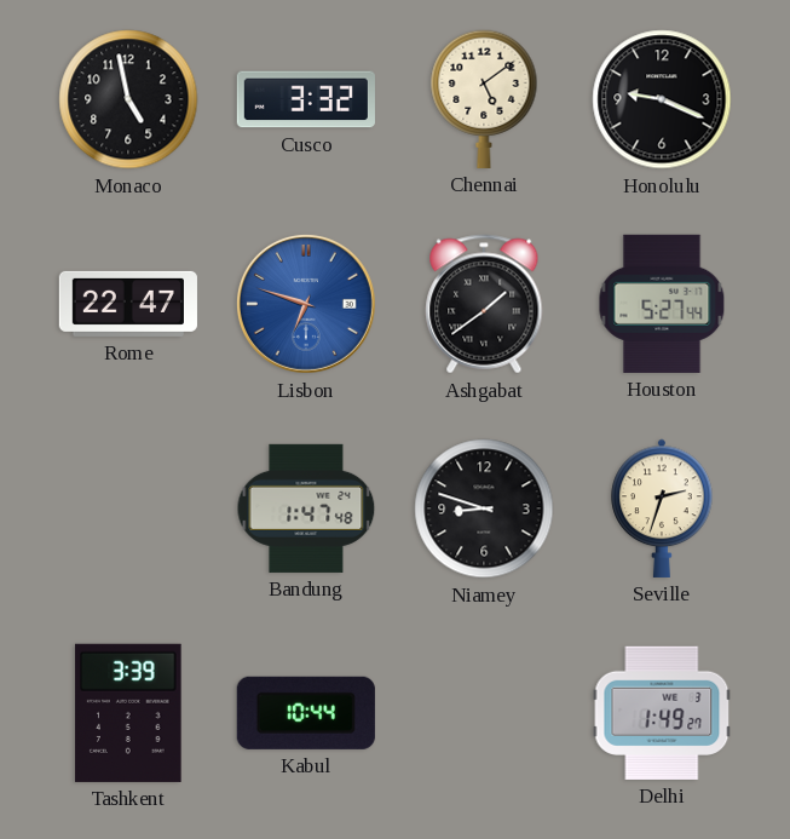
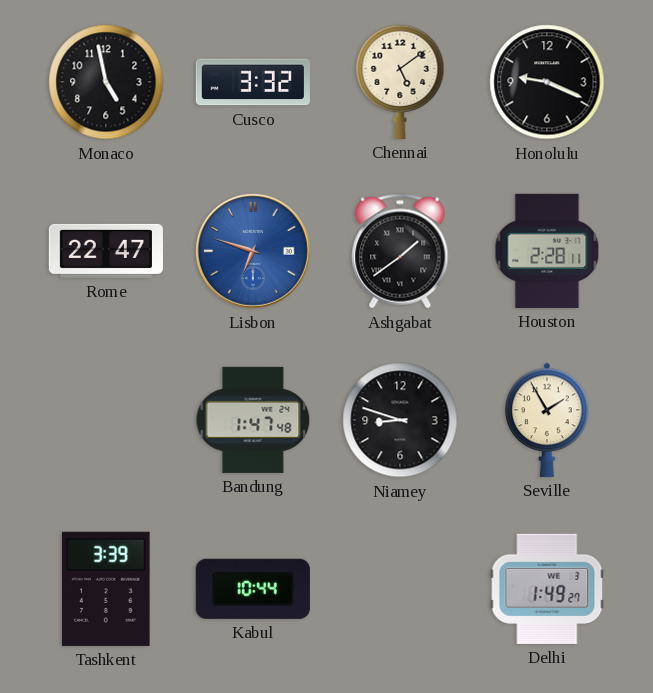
Houston: 5:27 -> 2:28 (547, 251)
Seville: 2:33 -> 1:55 (547, 420)
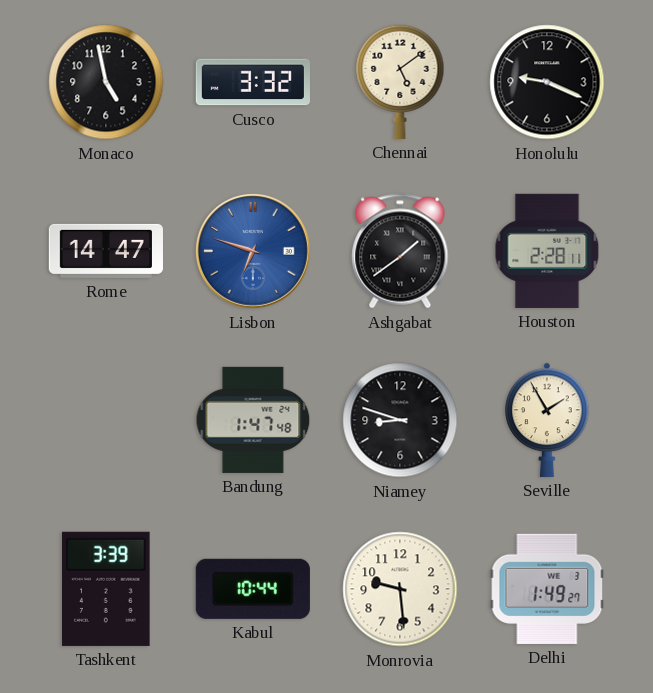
Rome: 22:47 -> 14:47 (106, 251)
Monrovia: none -> 9:29 (400, 589)
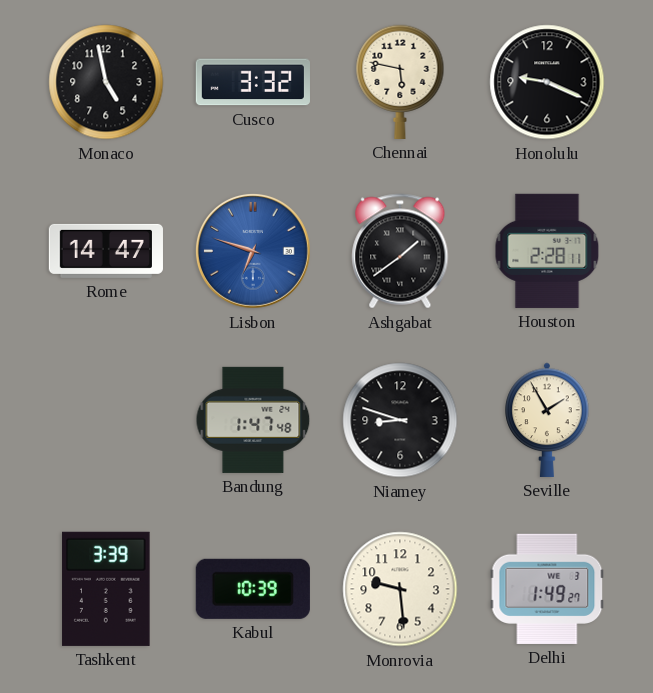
Chennai: 5:09 -> 5:47 (400, 82)
Kabul: 10:44 -> 10:39 (253, 589)
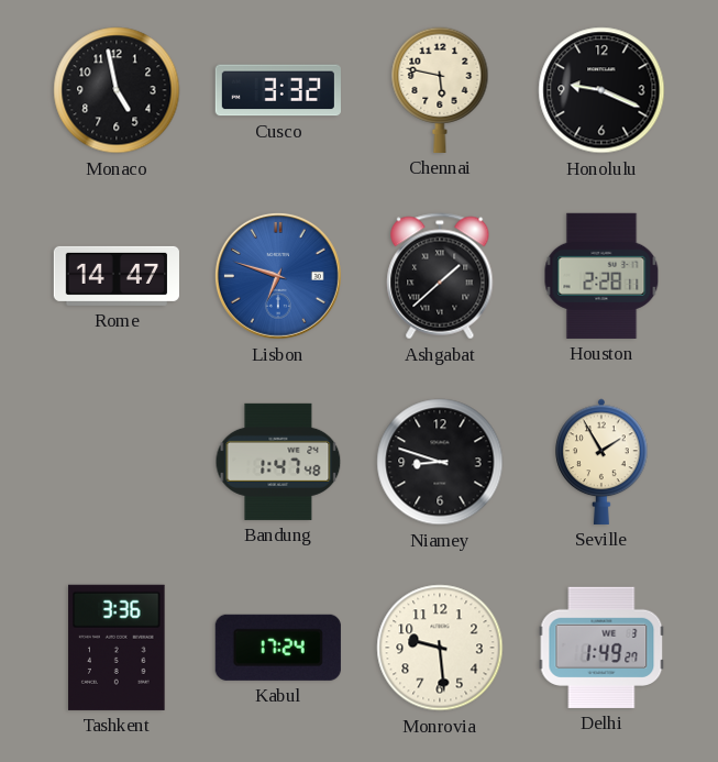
Ashgabat: 1:39 -> 1:38 (440, 276)
Tashkent: 3:39 -> 3:36 (117, 648)
Kabul: 10:39 -> 17:24 (278, 648)
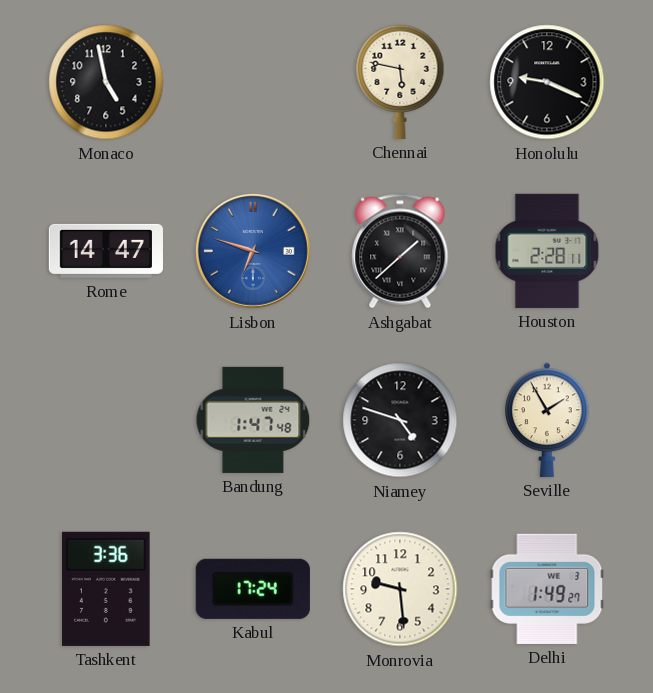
Cusco: 3:32 -> none (278, 90)
Niamey: 8:48 -> 4:48 (400, 420)
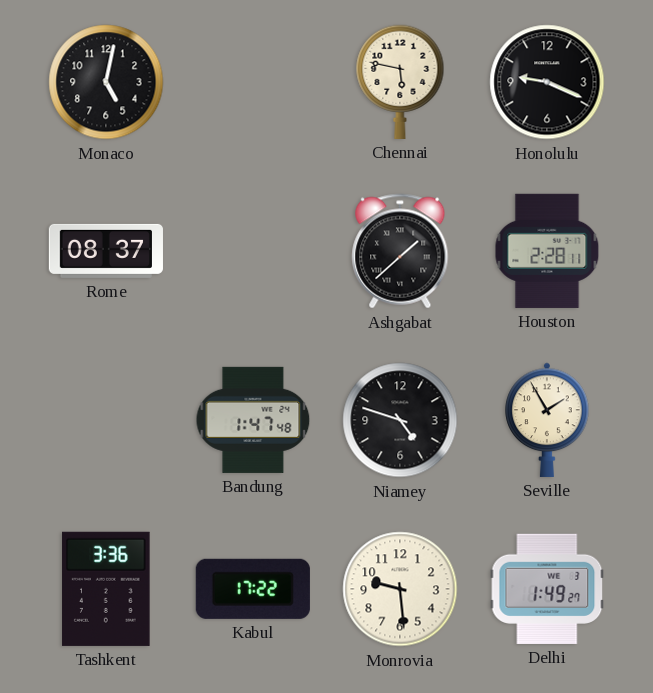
Monaco: 4:58 -> 5:02 (106, 82)
Rome: 14:47 -> 08:37 (106, 251)
Lisbon: 6:48 -> none (253, 251)
Kabul: 17:24 -> 17:22 (253, 589)
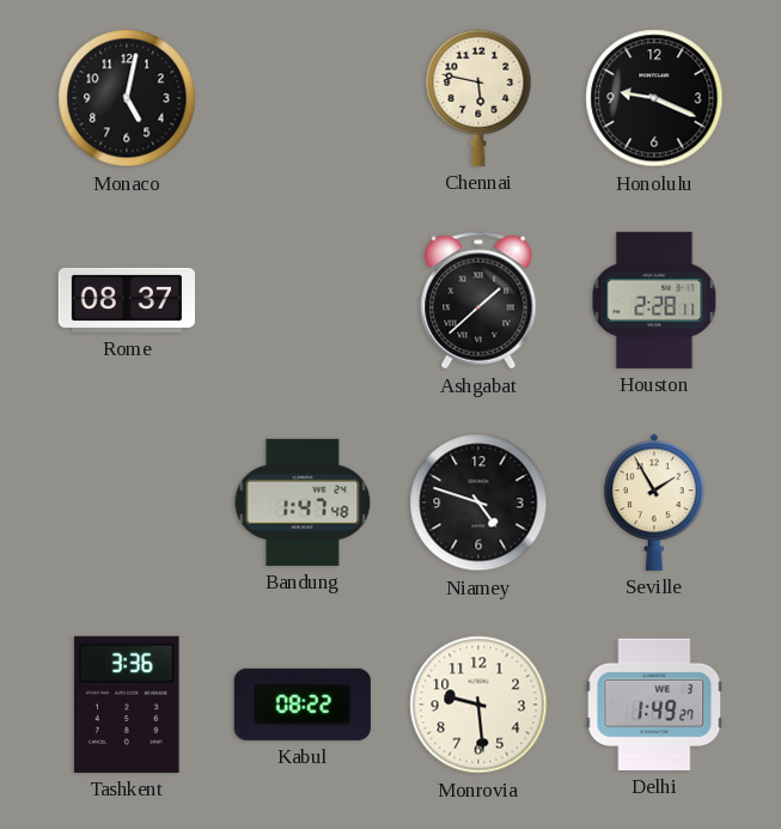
Kabul: 17:22 -> 08:22 (303, 705)
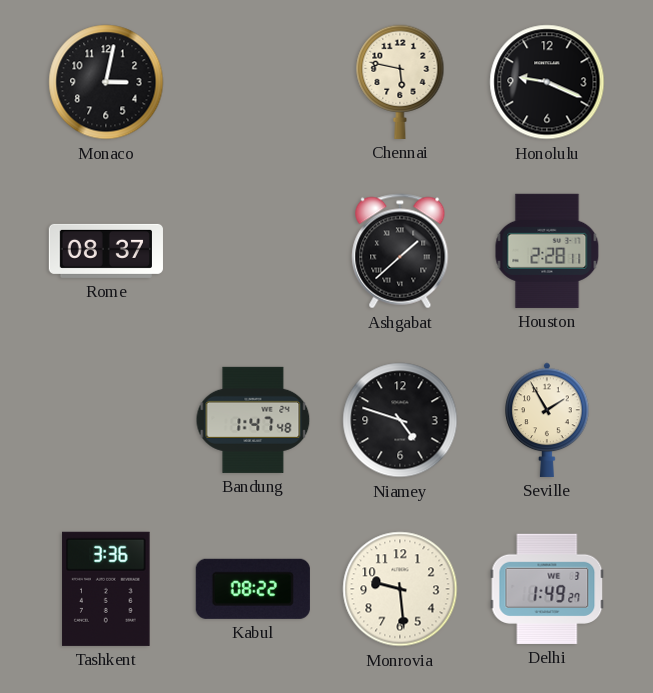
Monaco: 5:02 -> 3:02 (106, 82)
